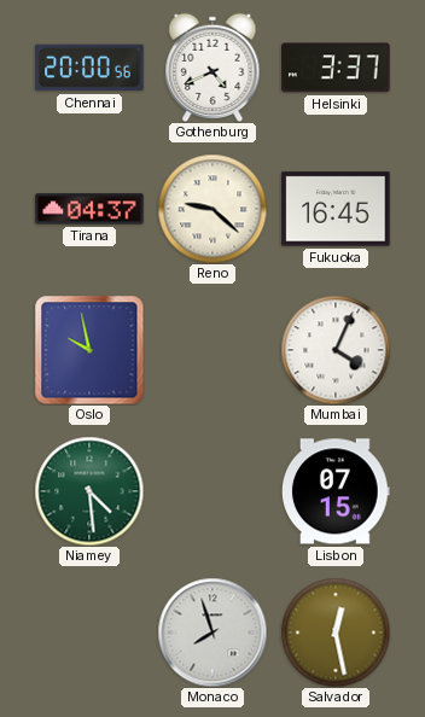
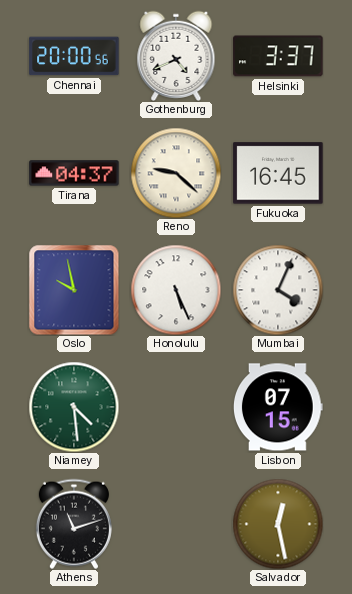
Honolulu: none -> 5:26 (176, 290)
Athens: none -> 11:12 (74, 524)
Monaco: 7:57 -> none (212, 633)
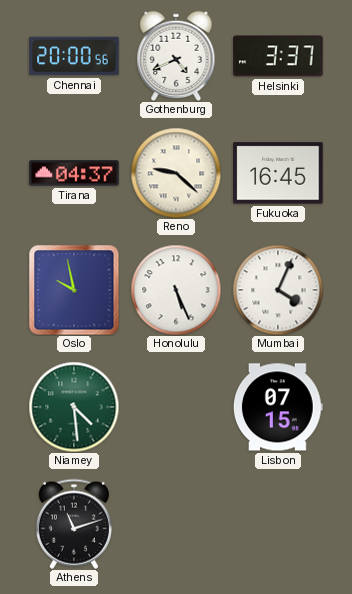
Salvador: 12:28 -> none (278, 524)
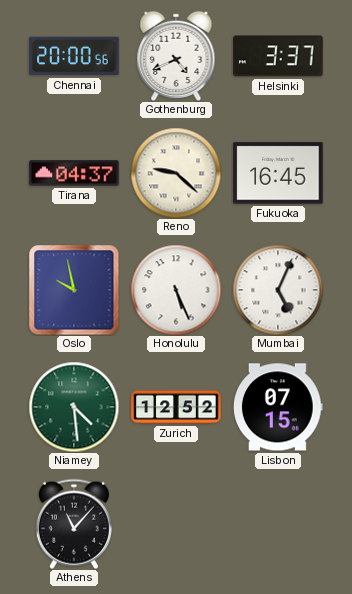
Mumbai: 4:04 -> 5:04 (278, 290)
Zurich: none -> 12:52 (176, 407)
Athens: 11:12 -> 11:07 (74, 524)
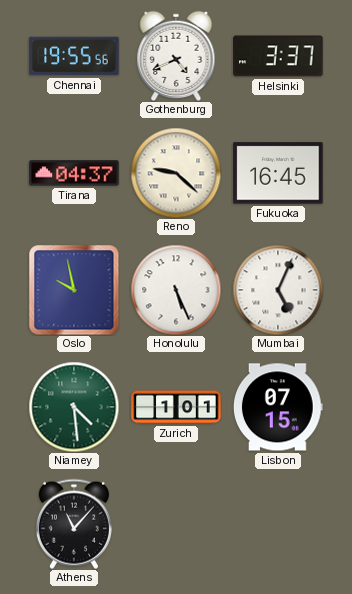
Chennai: 20:00 -> 19:55 (74, 56)
Zurich: 12:52 -> 1:01 (176, 407)
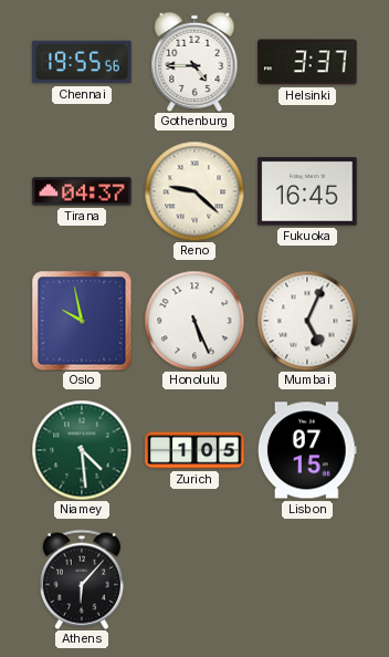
Gothenburg: 4:41 -> 4:45 (195, 62)
Zurich: 1:01 -> 1:05 (195, 450)
Athens: 11:07 -> 6:07 (82, 580)
